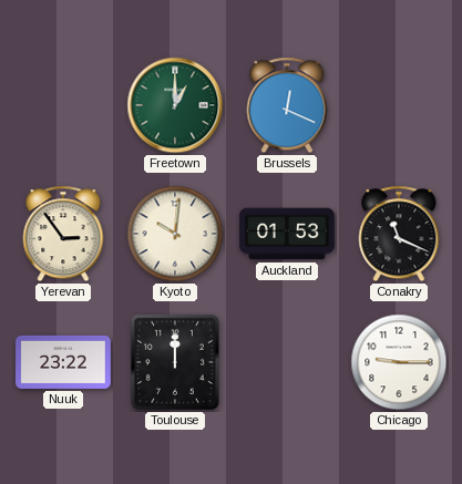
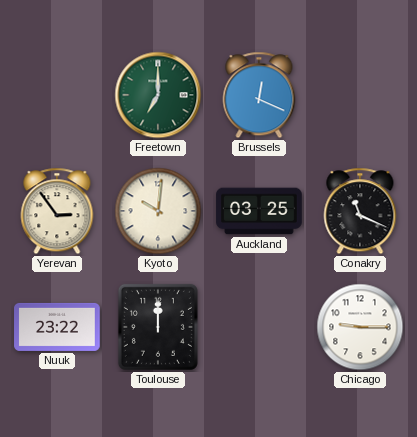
Freetown: 1:00 -> 7:00 (158, 95)
Auckland: 01:53 -> 03:25 (259, 211)
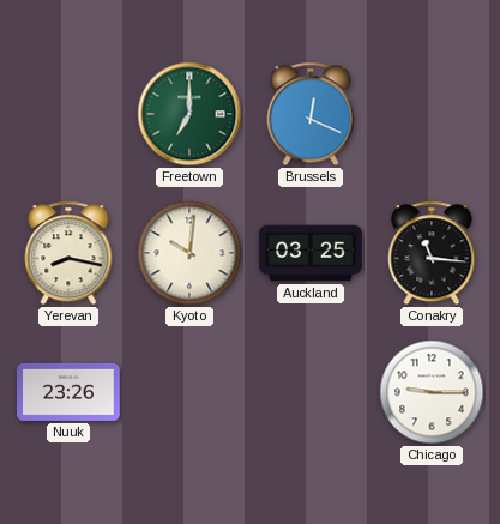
Yerevan: 2:54 -> 8:17 (68, 253)
Conakry: 11:19 -> 11:16 (432, 253)
Nuuk: 23:22 -> 23:26 (68, 392)
Toulouse: 12:00 -> none (158, 327)
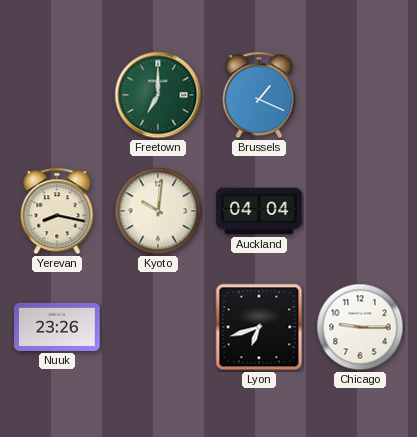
Brussels: 12:19 -> 1:19 (259, 95)
Auckland: 03:25 -> 04:04 (259, 211)
Conakry: 11:16 -> none (432, 253)
Lyon: none -> 6:42 (259, 327)
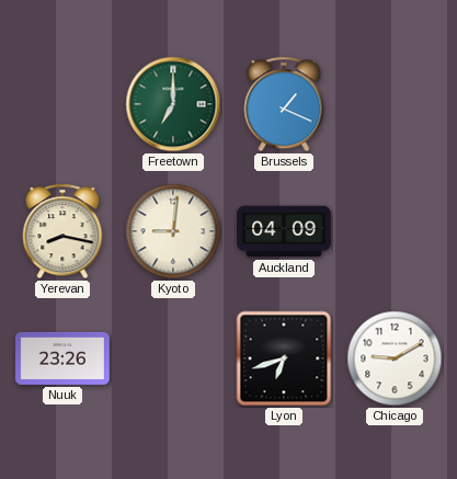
Kyoto: 10:01 -> 9:01 (173, 231)
Auckland: 04:04 -> 04:09 (284, 231)
Chicago: 9:15 -> 9:10 (395, 358)
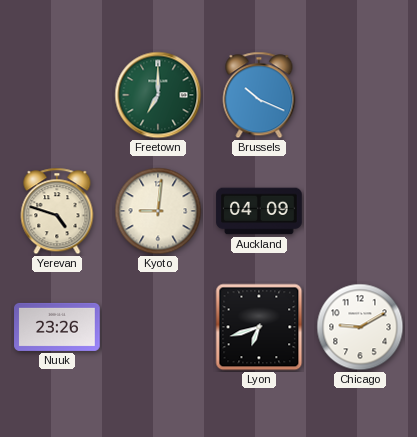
Brussels: 1:19 -> 10:19 (259, 95)
Yerevan: 8:17 -> 4:48 (57, 211)
